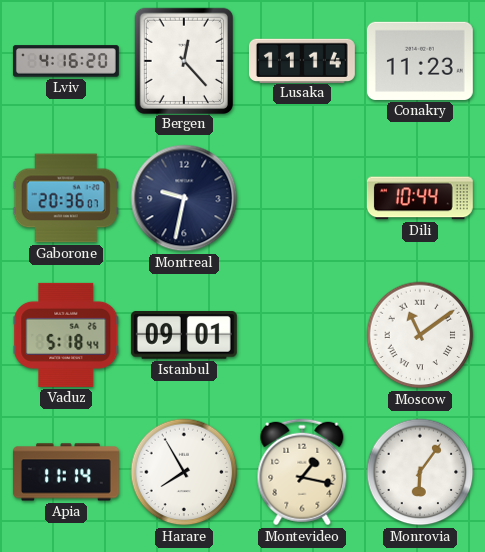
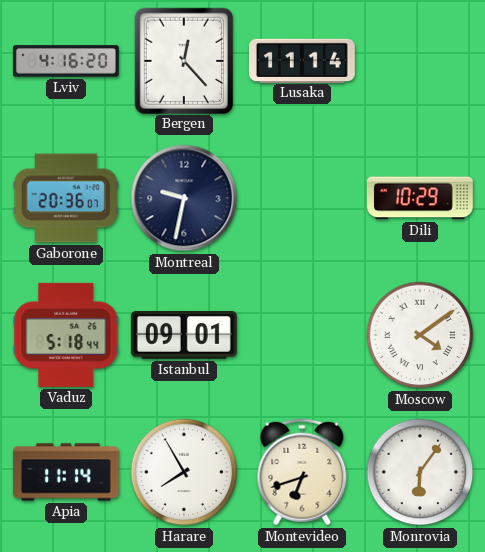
Conakry: 11:23 -> none (420, 61)
Dili: 10:44 -> 10:29 (420, 198)
Moscow: 11:09 -> 4:09 (420, 335)
Montevideo: 1:17 -> 6:42 (302, 472)
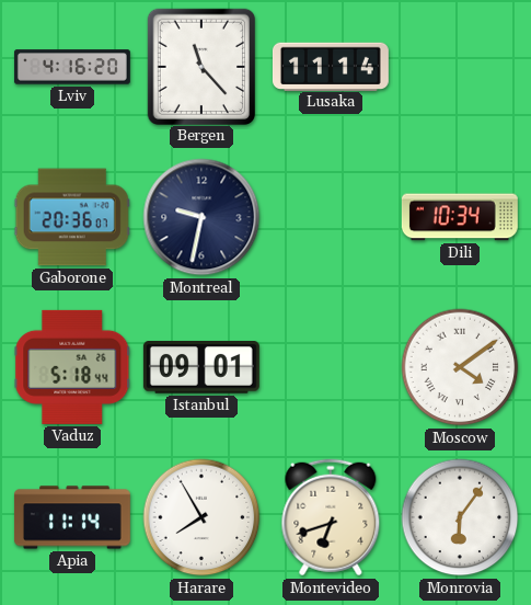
Bergen: 12:23 -> 11:23 (200, 66)
Dili: 10:29 -> 10:34 (460, 217)
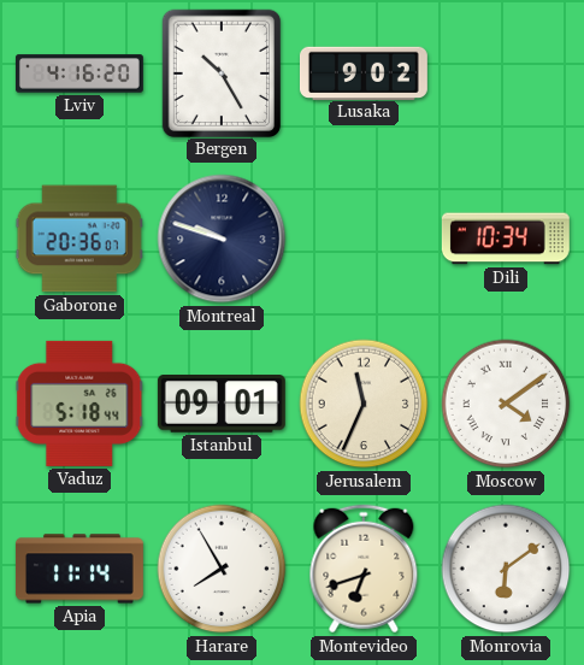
Bergen: 11:23 -> 10:25 (220, 72)
Lusaka: 11:14 -> 9:02 (364, 72)
Montreal: 9:32 -> 9:48 (222, 239)
Jerusalem: none -> 11:34 (364, 404)
Monrovia: 6:06 -> 6:09 (506, 569)
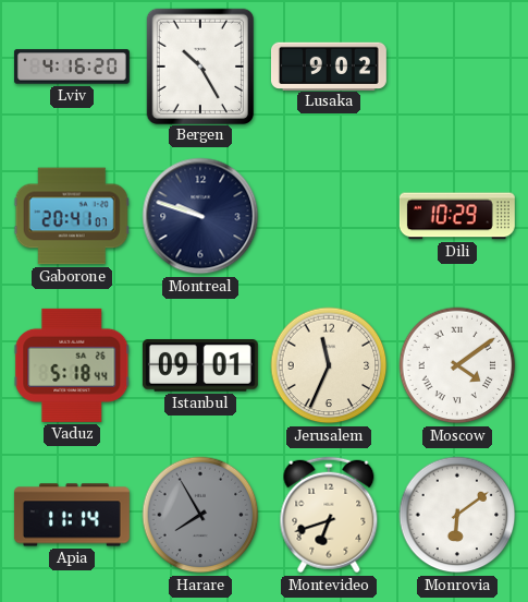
Gaborone: 20:36 -> 20:41 (72, 216)
Dili: 10:34 -> 10:29 (457, 216)
Harare dial: white -> grey (200, 515)
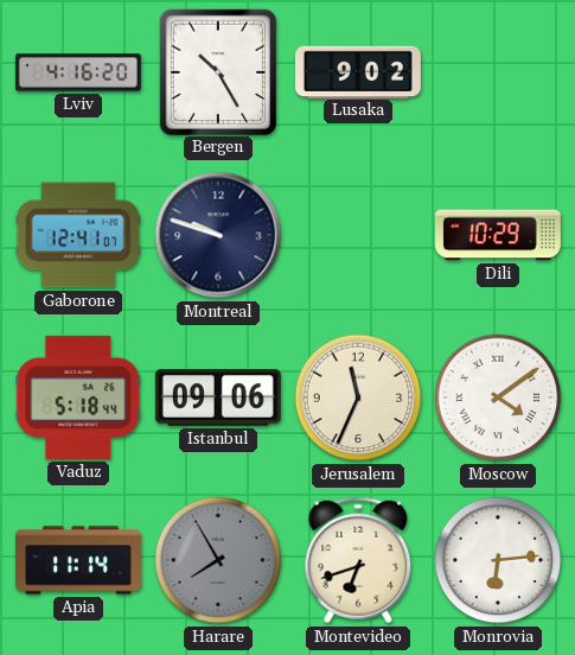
Gaborone: 20:41 -> 12:41 (78, 235)
Istanbul: 09:01 -> 09:06 (218, 399)
Monrovia: 6:09 -> 6:14 (498, 560)
